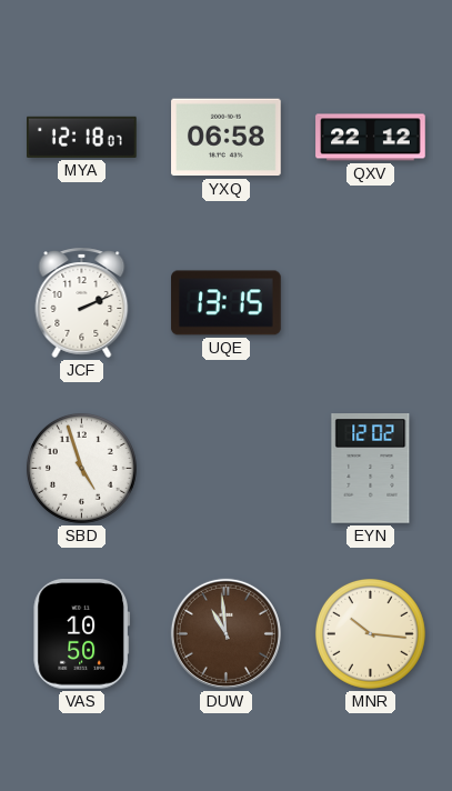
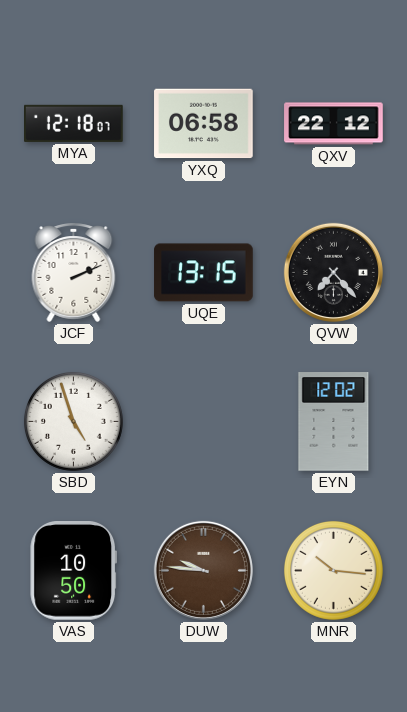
QVW: none -> 7:23 (333, 272)
DUW: 10:59 -> 9:46 (203, 570)
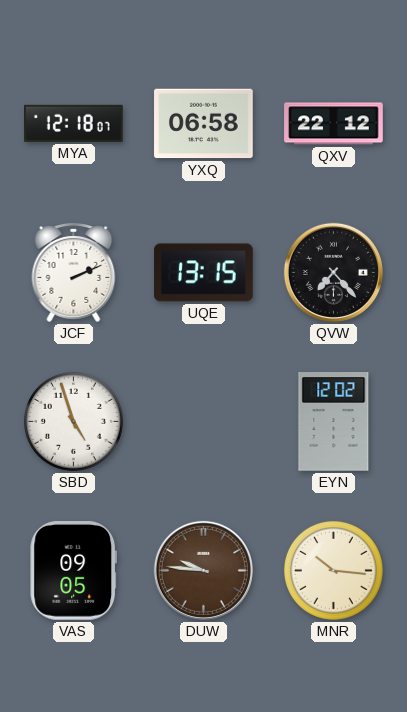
VAS: 10:50 -> 09:05 (73, 571)
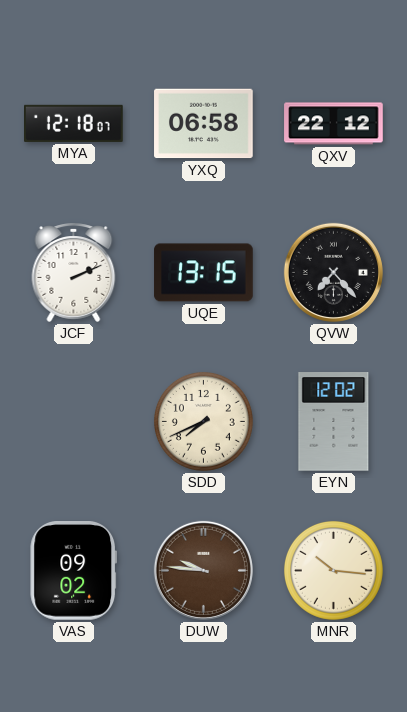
SBD: 4:57 -> none (73, 421)
SDD: none -> 7:41 (203, 421)
VAS: 09:05 -> 09:02 (73, 571)
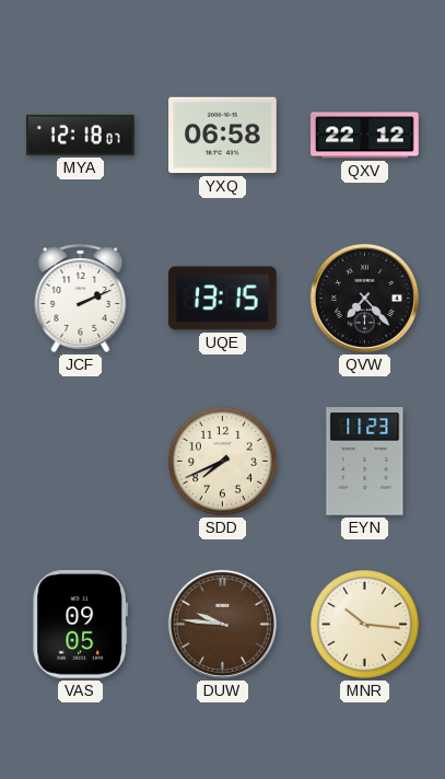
EYN: 12:02 -> 11:23 (365, 462)
VAS: 09:02 -> 09:05 (80, 625)
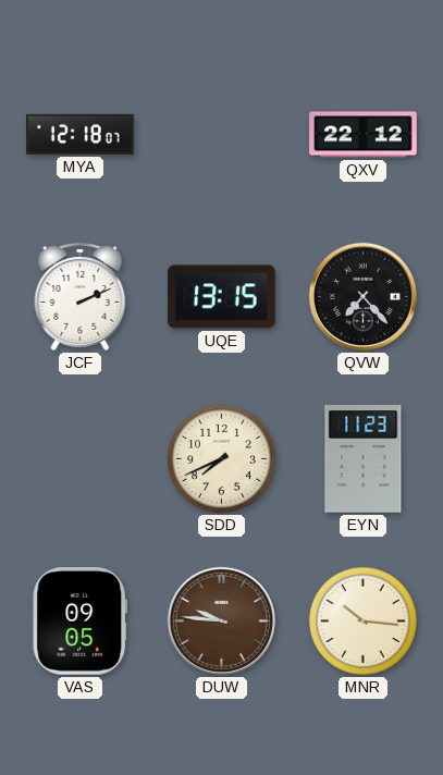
YXQ: 06:58 -> none (223, 136)
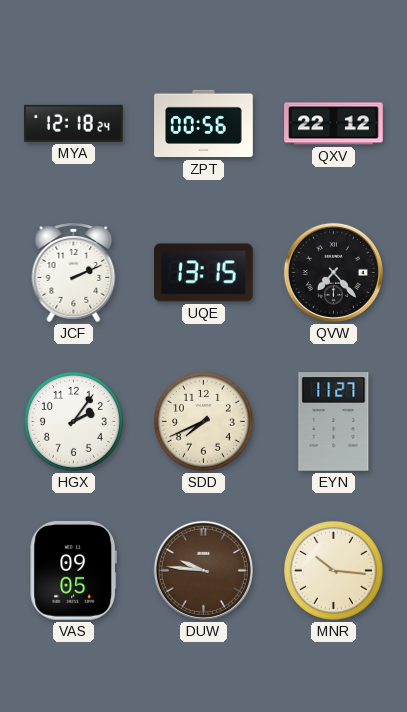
MYA: 12:18:07 -> 12:18:24 (74, 123)
ZPT: none -> 00:56 (204, 124)
HGX: none -> 2:06 (73, 421)
EYN: 11:23 -> 11:27 (334, 422)
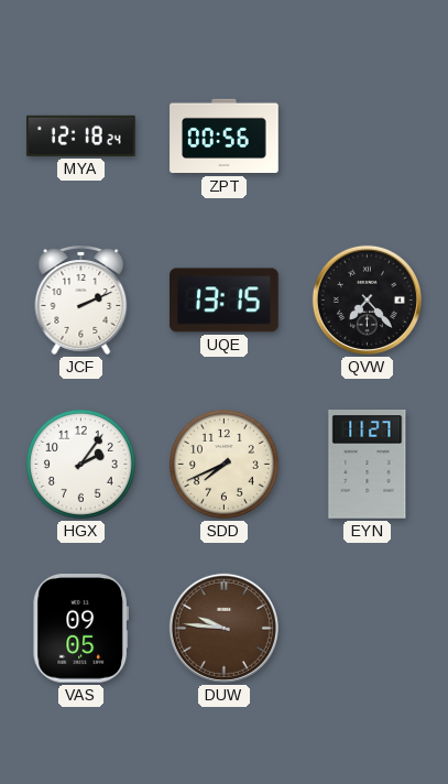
QXV: 22:12 -> none (334, 124)
MNR: 10:16 -> none (333, 570)
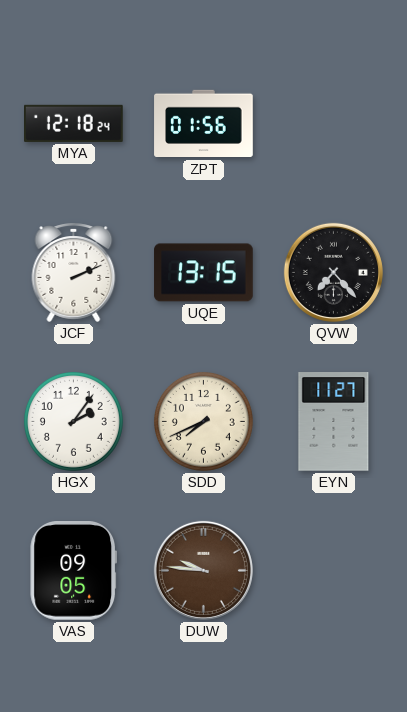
ZPT: 00:56 -> 01:56 (204, 124)
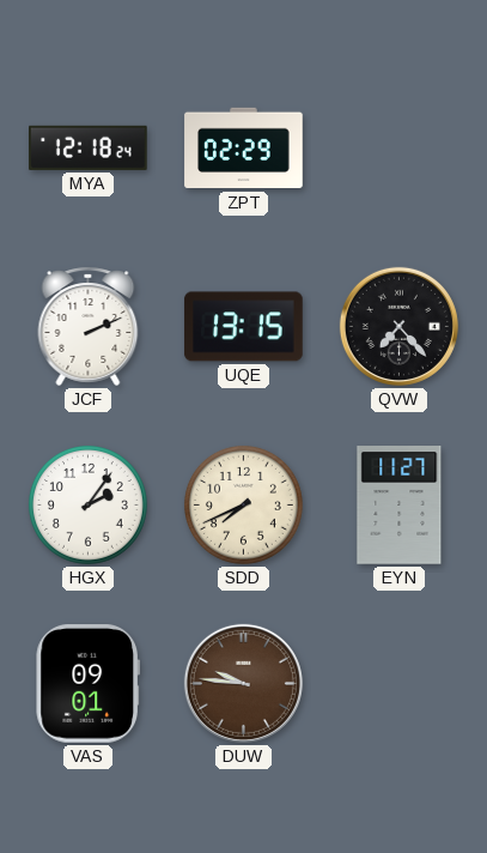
ZPT: 01:56 -> 02:29 (244, 149)
VAS: 09:05 -> 09:01 (87, 684)
